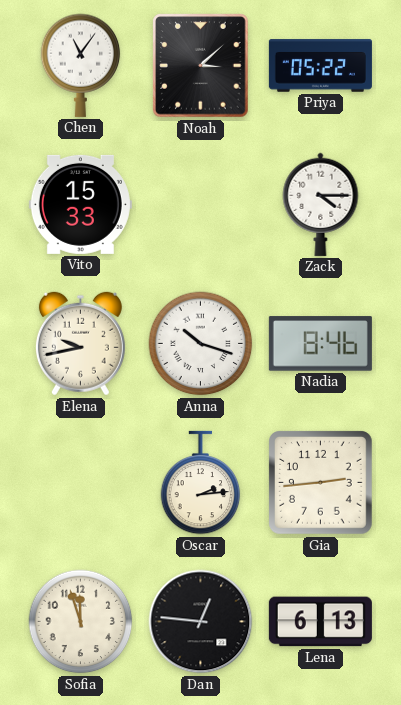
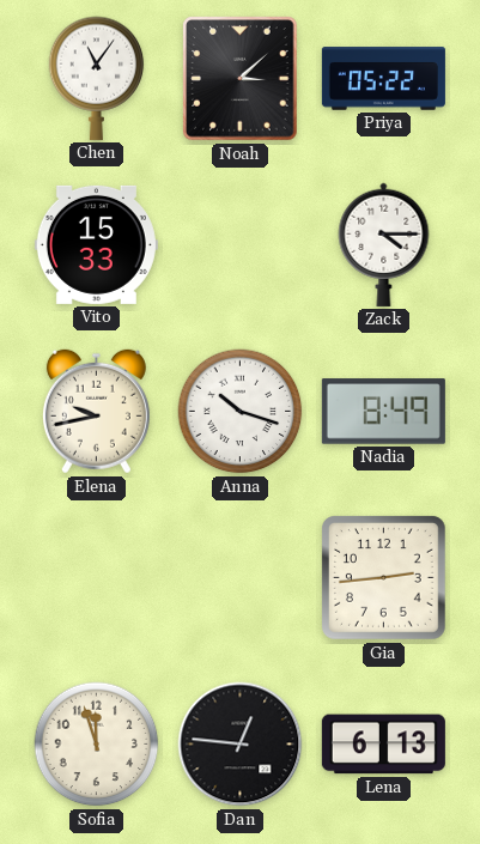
Nadia: 8:46 -> 8:49 (383, 412)
Oscar: 2:14 -> none (201, 483)
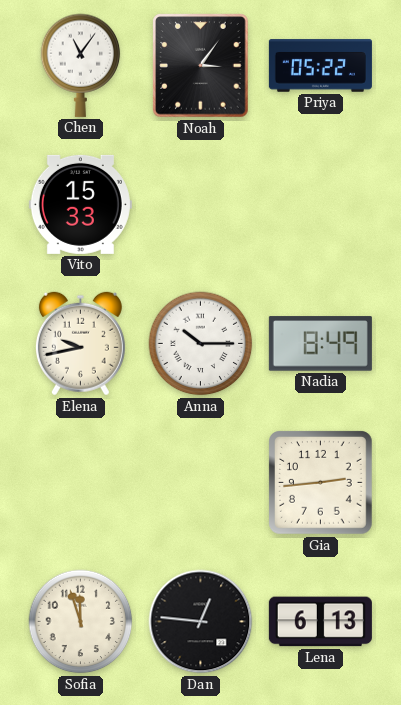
Noah: 3:08 -> 3:06 (201, 66)
Zack: 4:15 -> none (384, 244)
Anna: 10:18 -> 10:15 (201, 344)
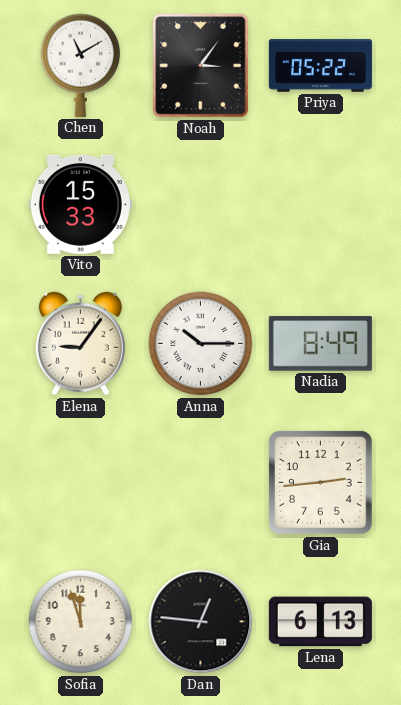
Chen: 11:06 -> 11:10 (81, 65)
Elena: 9:43 -> 9:06 (80, 344)
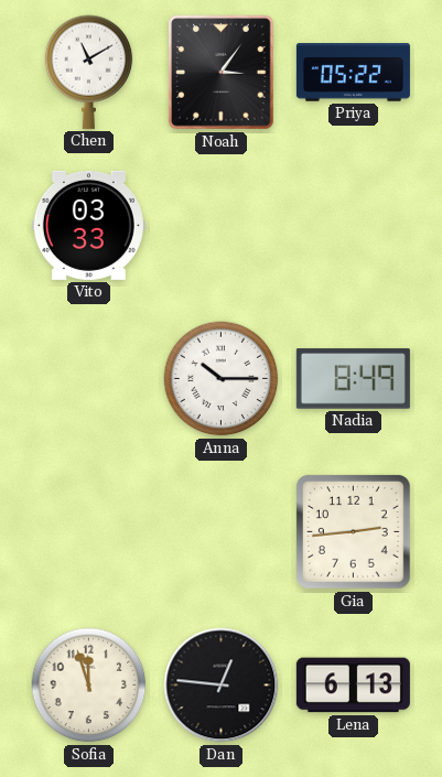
Vito: 15:33 -> 03:33 (88, 225)
Elena: 9:06 -> none (80, 344)
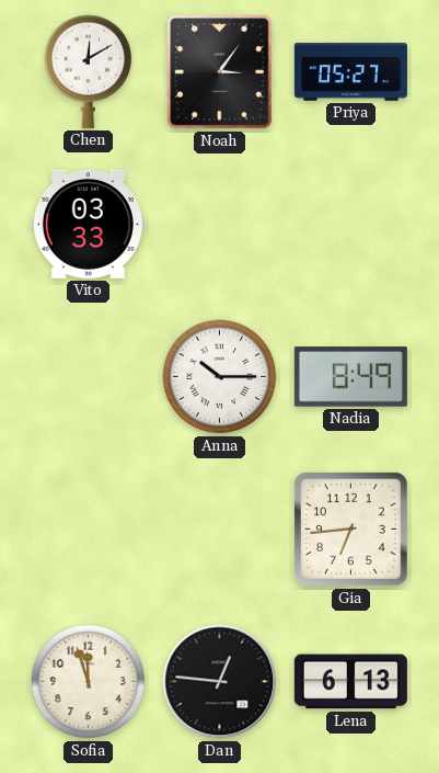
Chen: 11:10 -> 12:10 (89, 71)
Priya: 05:22 -> 05:27 (350, 72)
Gia: 2:44 -> 6:44 (351, 530)
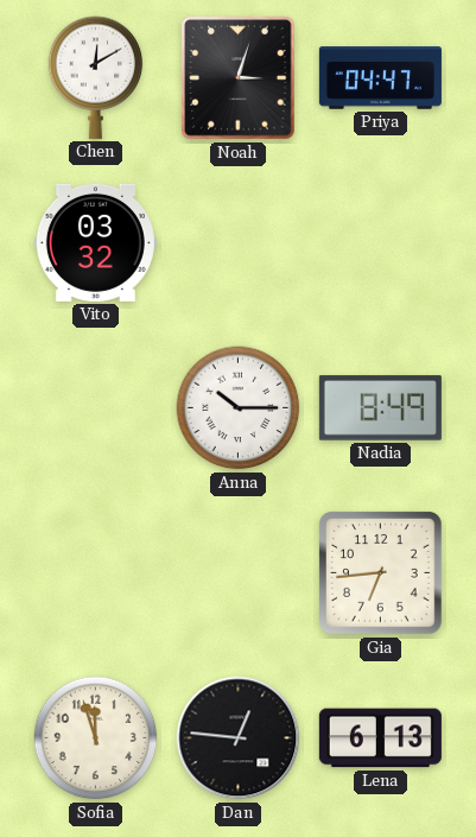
Noah: 3:06 -> 3:03 (239, 78)
Priya: 05:27 -> 04:47 (380, 78)
Vito: 03:33 -> 03:32 (95, 242)
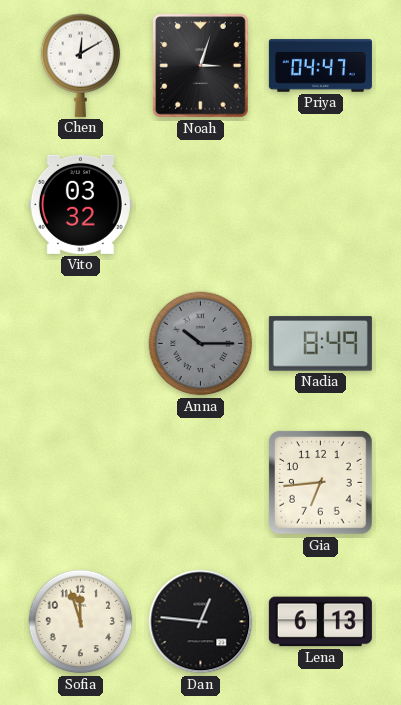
Anna dial: white -> grey (201, 344)
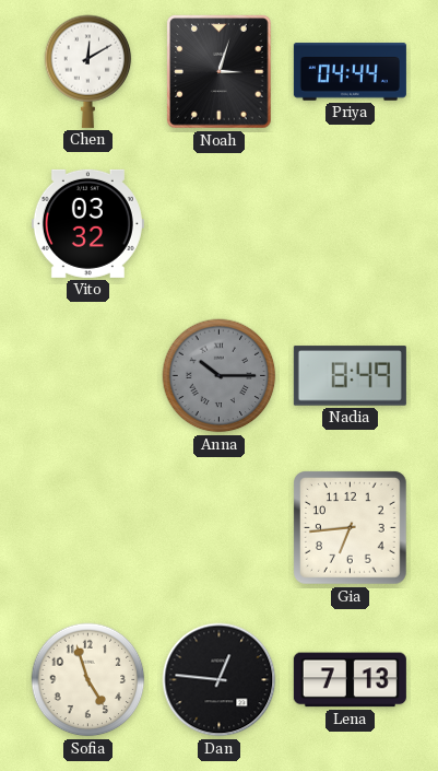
Priya: 04:47 -> 04:44 (350, 72)
Sofia: 11:57 -> 4:57 (88, 680)
Lena: 6:13 -> 7:13 (350, 680)
